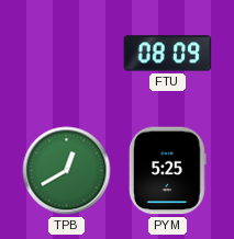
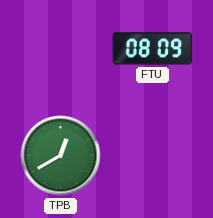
PYM: 5:25 -> none (168, 171)
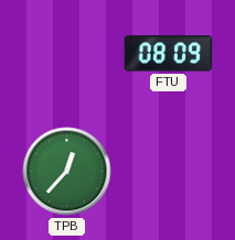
TPB: 12:40 -> 12:37 (67, 172)
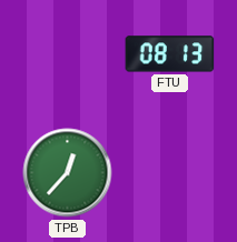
FTU: 08:09 -> 08:13 (170, 54)
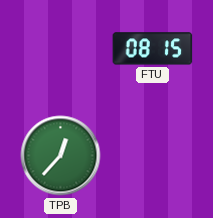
FTU: 08:13 -> 08:15 (153, 49)
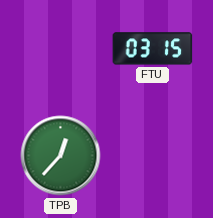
FTU: 08:15 -> 03:15 (153, 49)
